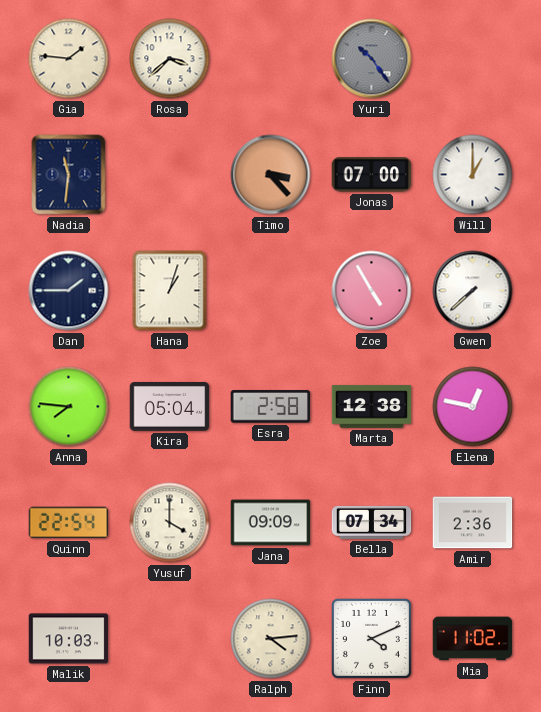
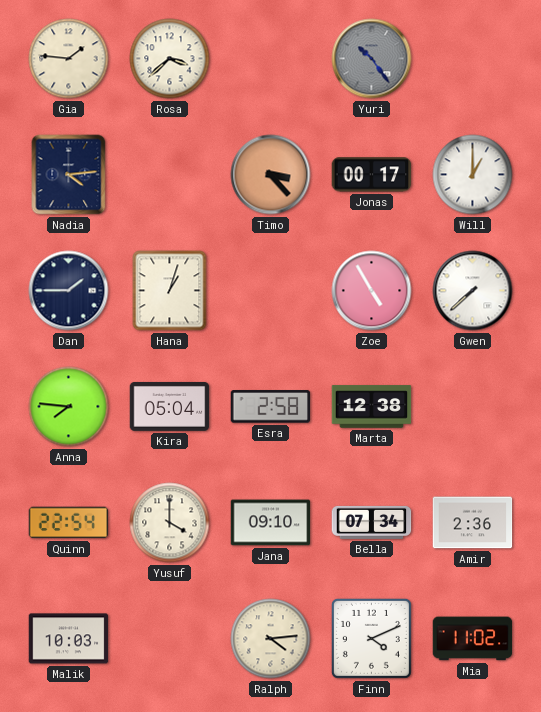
Nadia: 11:31 -> 4:14 (69, 175)
Jonas: 07:00 -> 00:17 (372, 175)
Elena: 12:47 -> none (473, 407)
Jana: 09:09 -> 09:10 (271, 523)
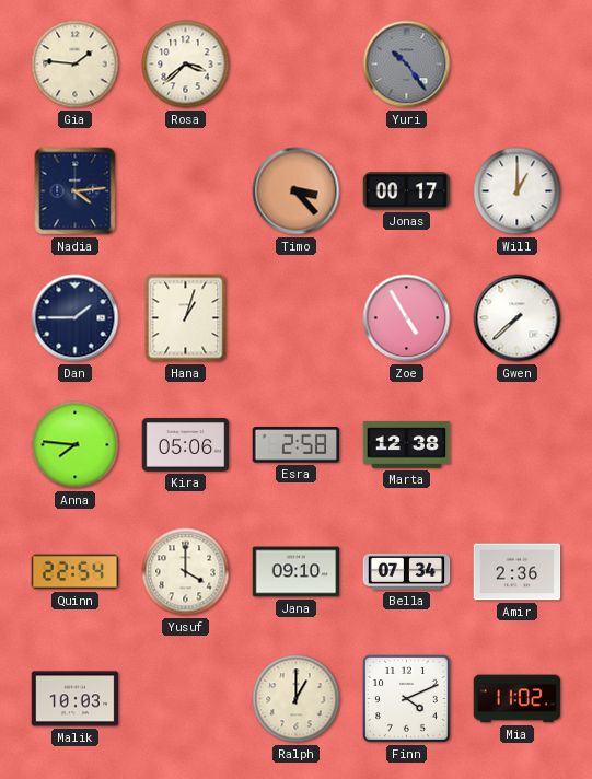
Kira: 05:04 -> 05:06 (186, 444)
Ralph: 4:14 -> 1:00 (297, 699)
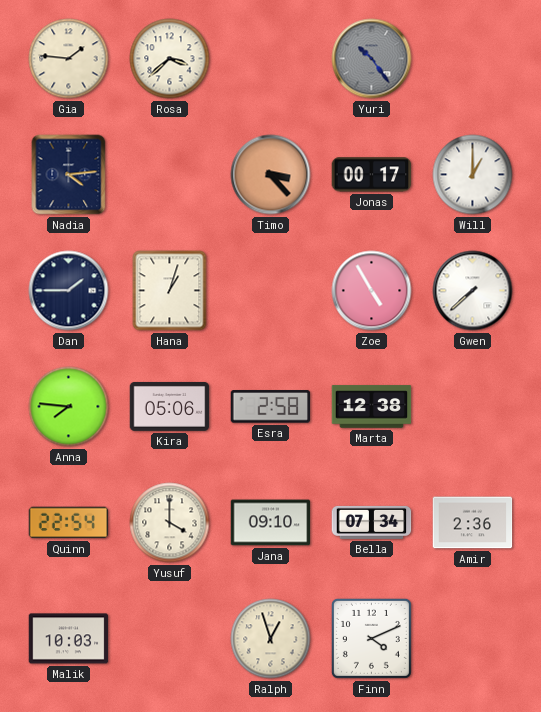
Ralph: 1:00 -> 12:57 (271, 639)
Mia: 11:02 -> none (518, 699)
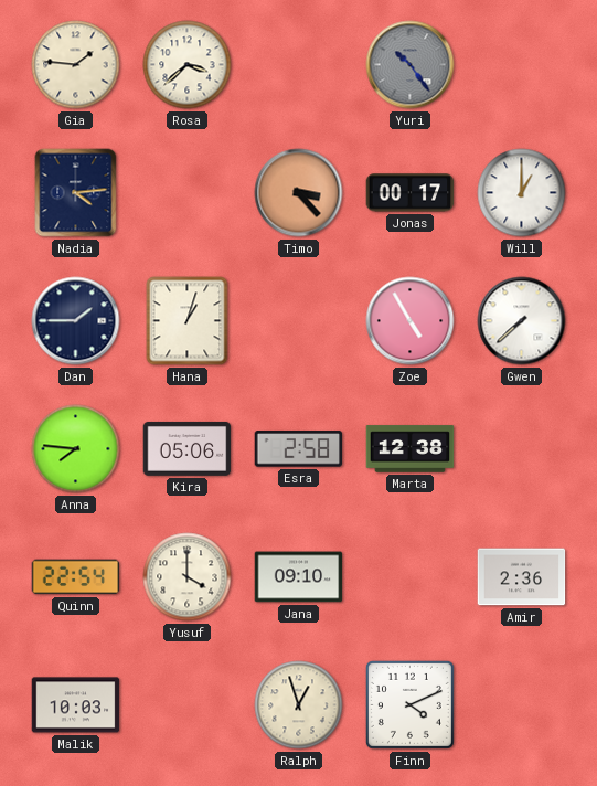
Bella: 07:34 -> none (372, 522)
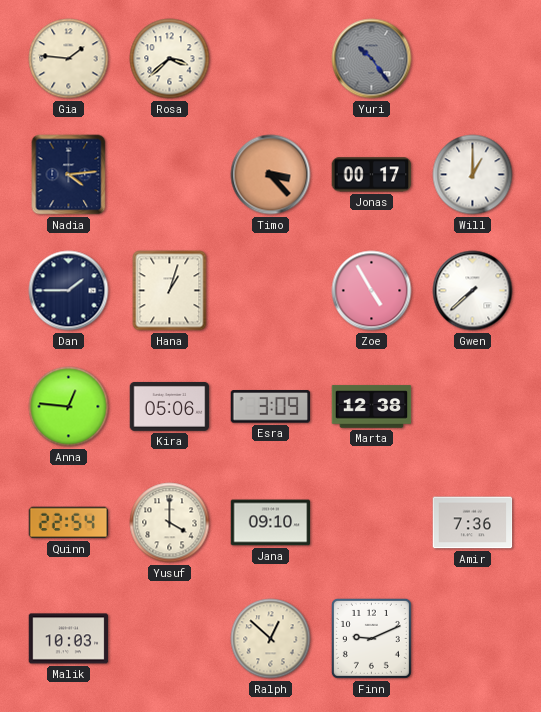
Anna: 7:46 -> 12:46 (69, 407)
Esra: 2:58 -> 3:09 (271, 407)
Amir: 2:36 -> 7:36 (473, 523)
Ralph: 12:57 -> 12:52 (271, 639)
Finn: 4:11 -> 9:11 (371, 638)
